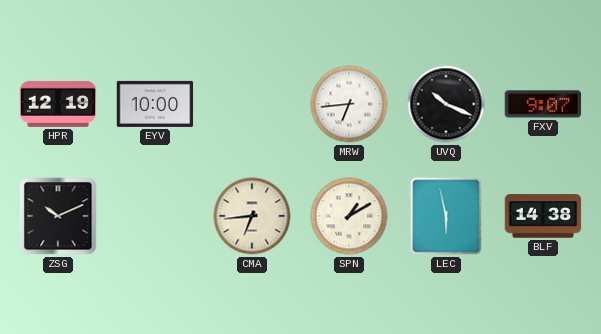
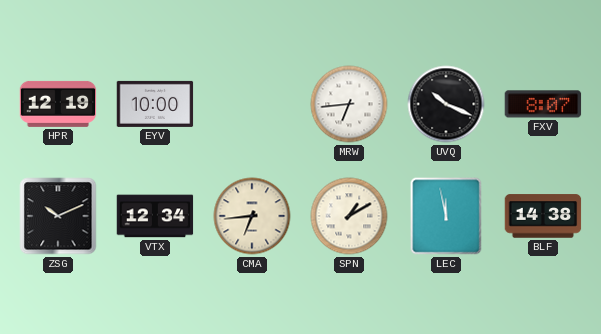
FXV: 9:07 -> 8:07 (543, 104)
VTX: none -> 12:34 (155, 216)
LEC: 5:58 -> 11:58 (446, 216)
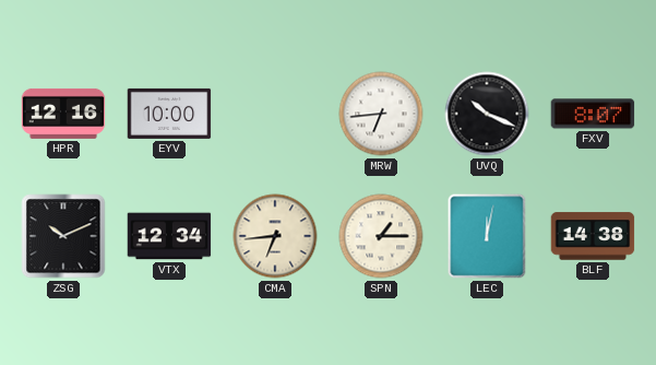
HPR: 12:19 -> 12:16 (63, 114)
SPN: 1:10 -> 1:15 (381, 236)
LEC: 11:58 -> 12:02 (487, 236)
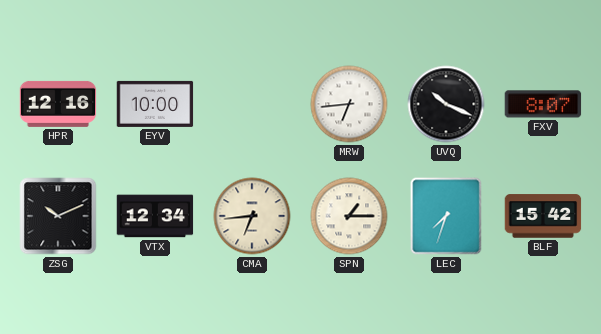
LEC: 12:02 -> 7:33 (446, 216)
BLF: 14:38 -> 15:42 (543, 216)
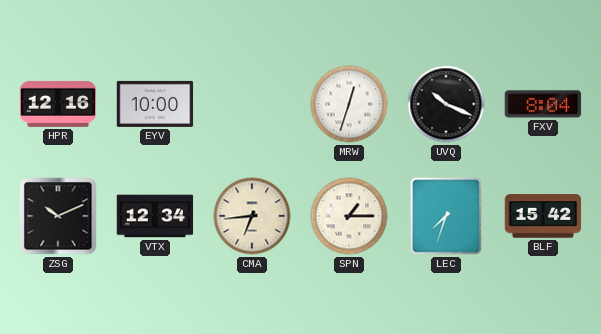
MRW: 6:44 -> 12:33 (349, 104)
FXV: 8:07 -> 8:04 (543, 104)
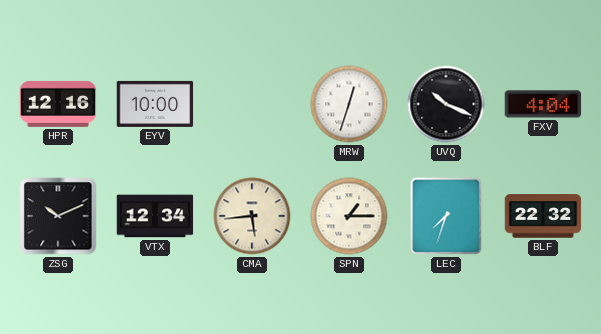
FXV: 8:04 -> 4:04 (543, 104)
CMA: 6:44 -> 5:44 (252, 216)
BLF: 15:42 -> 22:32 (543, 216)
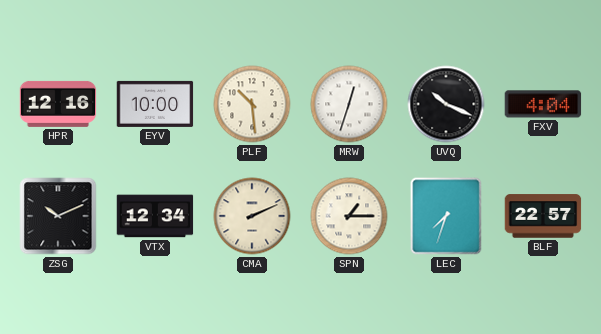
PLF: none -> 10:29 (252, 104)
CMA: 5:44 -> 2:11 (252, 216)
BLF: 22:32 -> 22:57 (543, 216)
